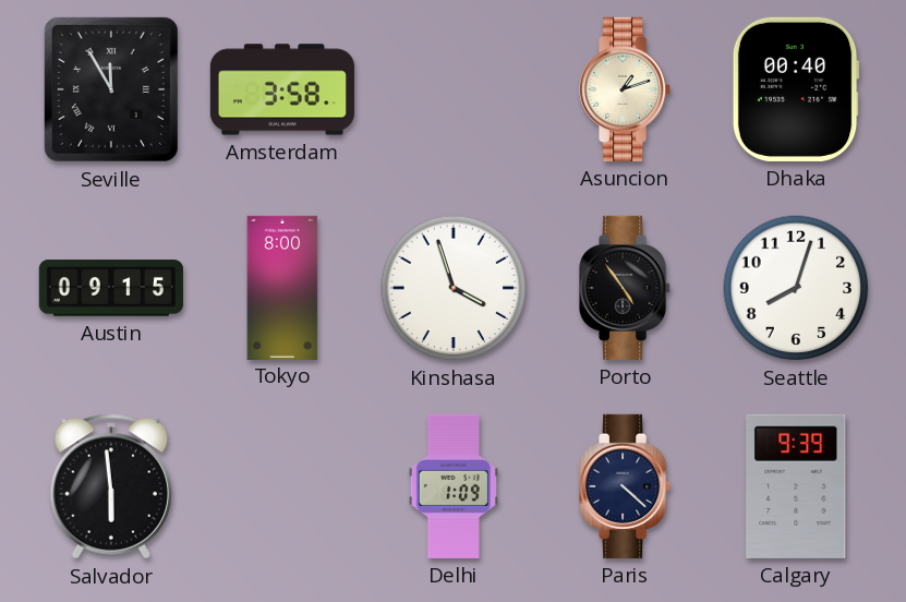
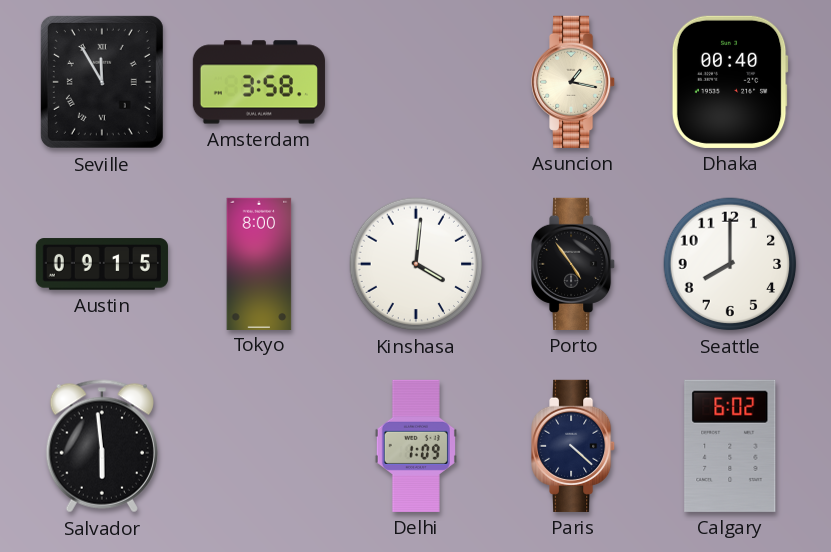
Asuncion: 1:12 -> 1:17 (574, 82)
Kinshasa: 3:57 -> 4:01 (416, 264)
Seattle: 8:03 -> 8:00 (730, 264)
Calgary: 9:39 -> 6:02 (730, 446)
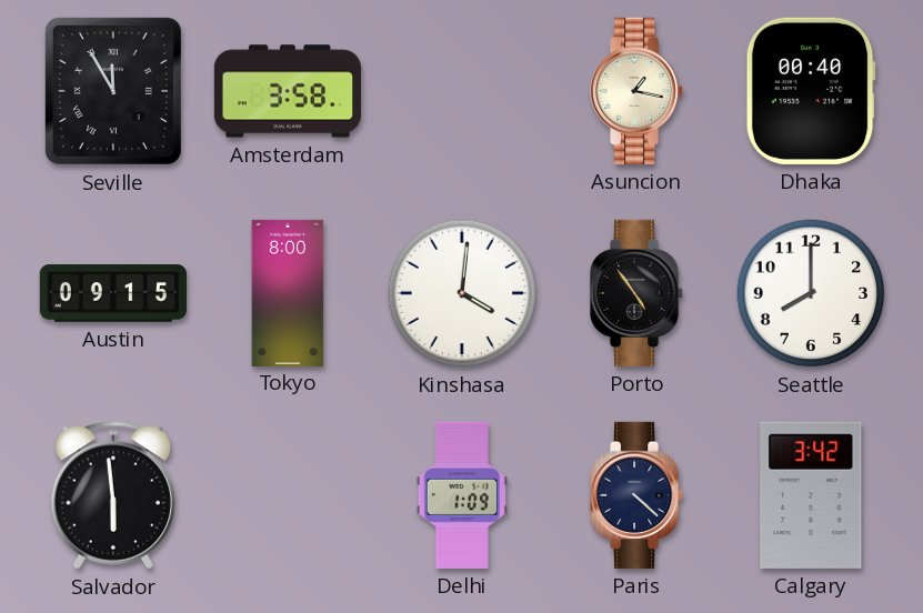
Calgary: 6:02 -> 3:42 (811, 495)
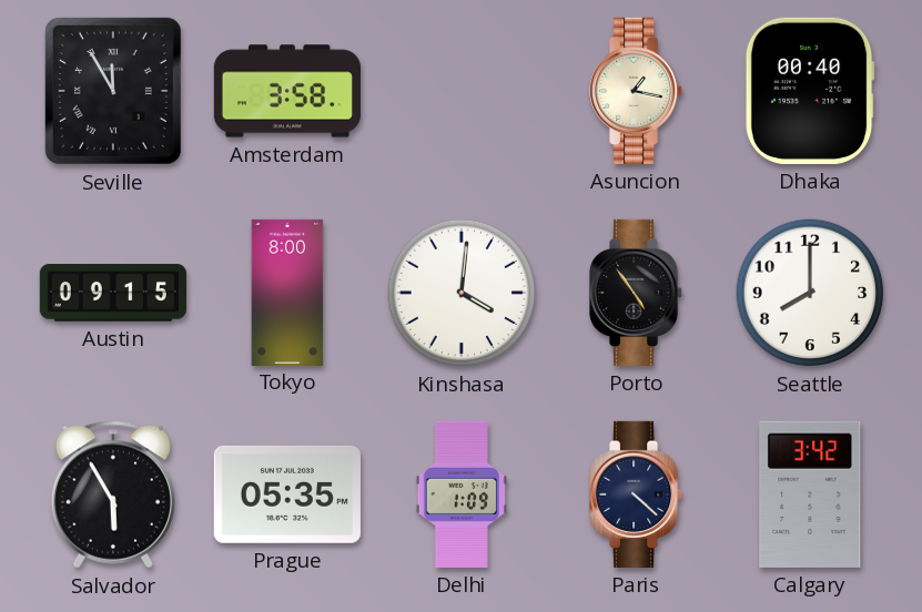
Salvador: 5:59 -> 5:55 (113, 494)
Prague: none -> 05:35 (287, 494)
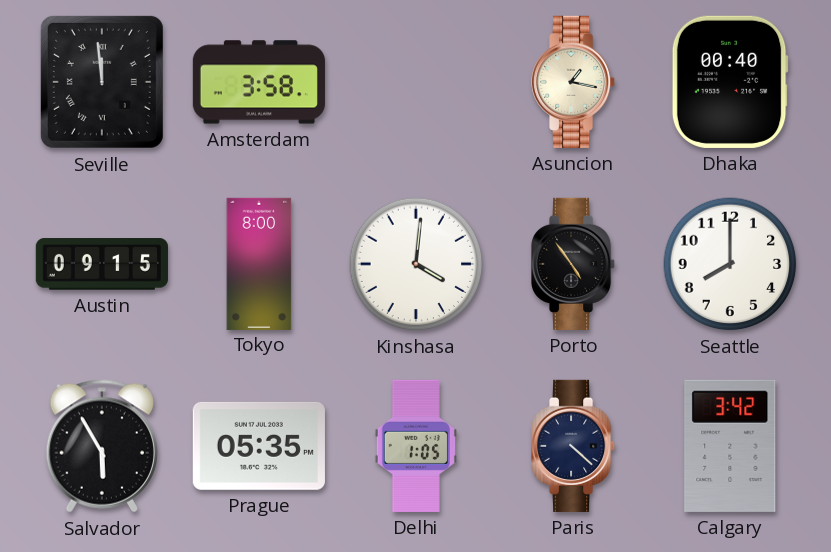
Seville: 11:55 -> 11:59 (102, 82)
Delhi: 1:09 -> 1:05 (416, 446)
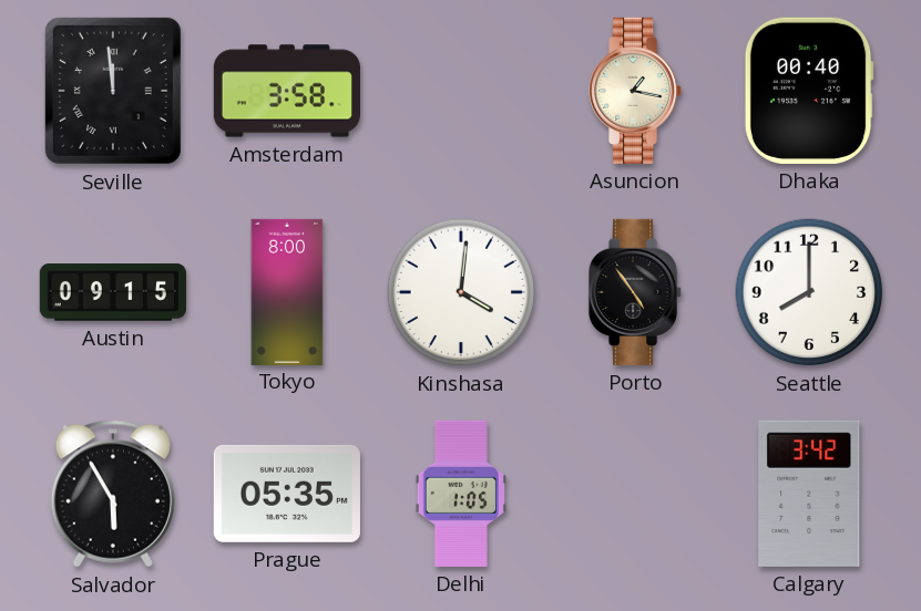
Paris: 4:22 -> none (574, 446)
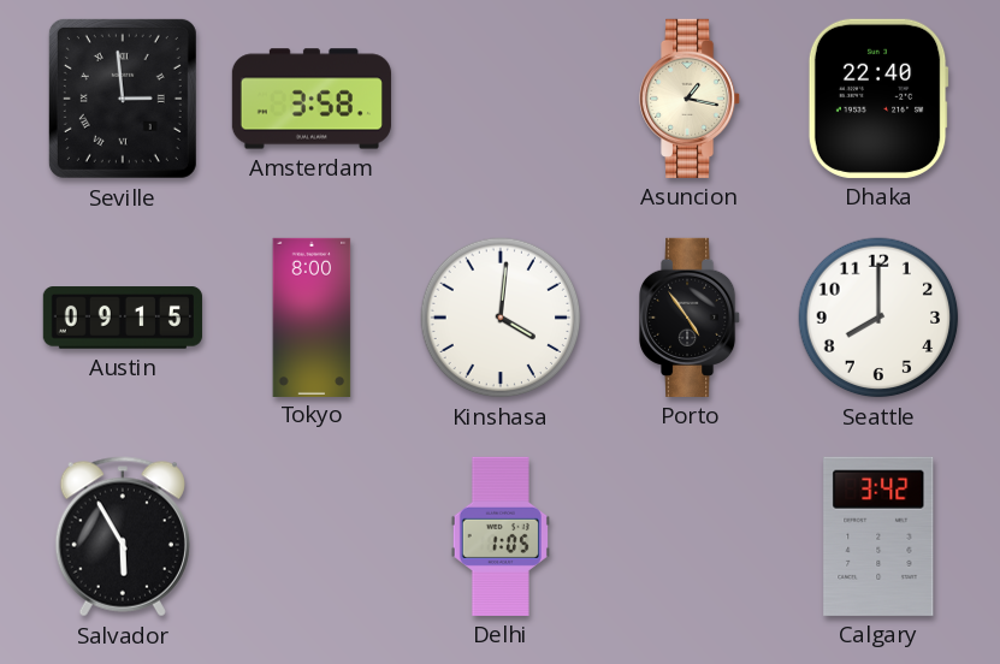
Seville: 11:59 -> 2:59 (123, 99)
Dhaka: 00:40 -> 22:40 (878, 99)
Prague: 05:35 -> none (287, 494)
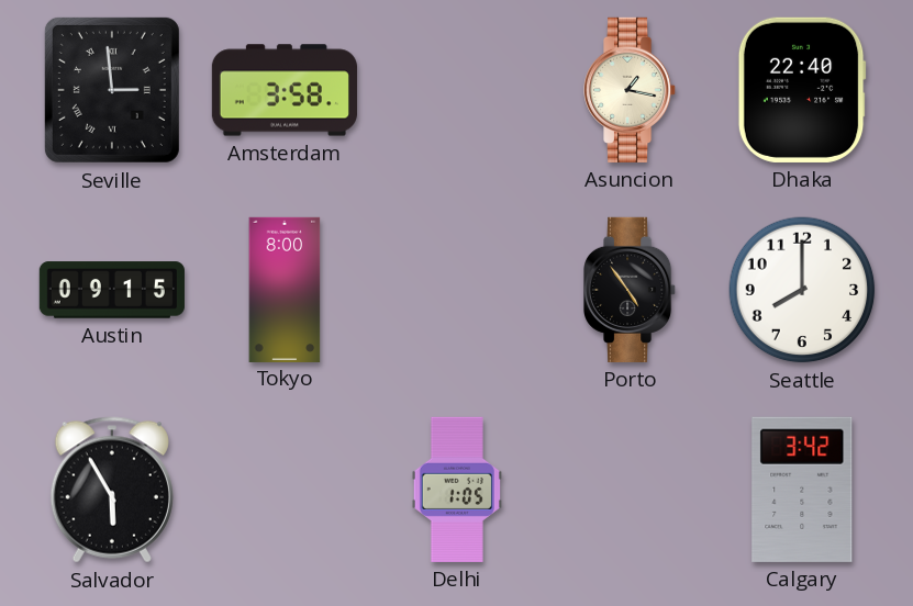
Kinshasa: 4:01 -> none (501, 318)
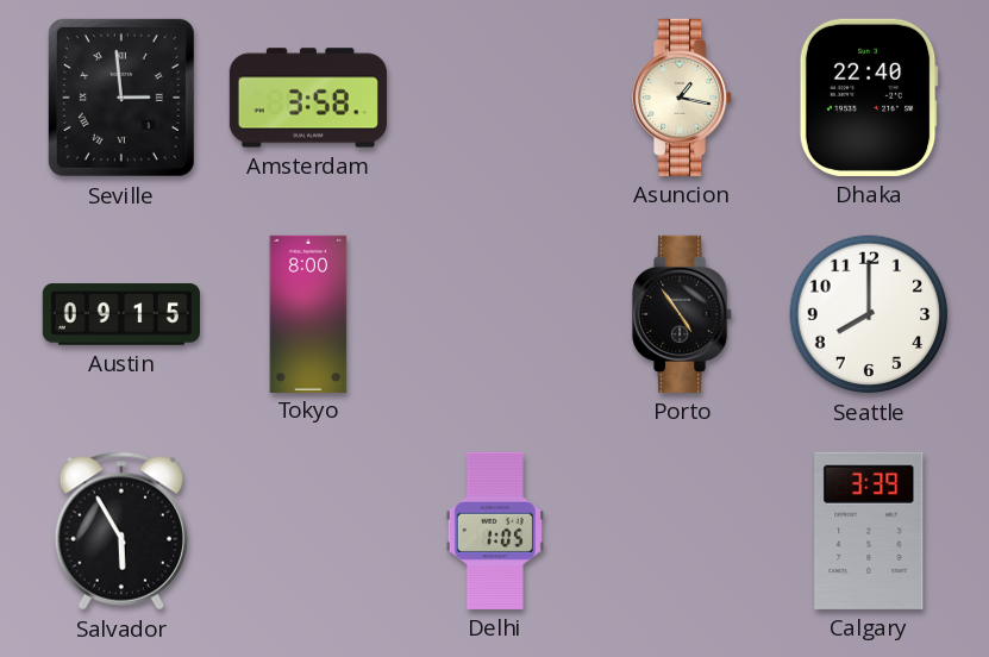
Calgary: 3:42 -> 3:39 (869, 531)
